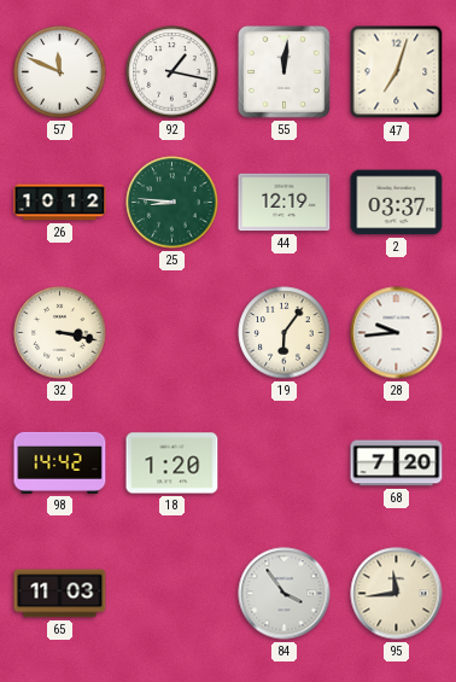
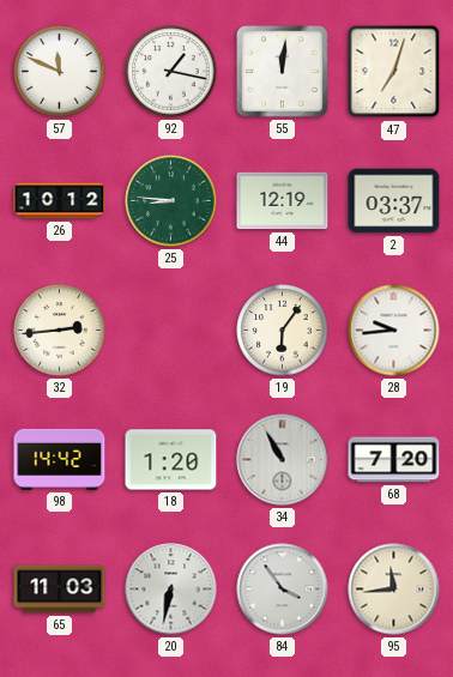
32: 3:17 -> 2:44 (60, 331)
34: none -> 10:55 (283, 460)
20: none -> 6:32 (171, 590)
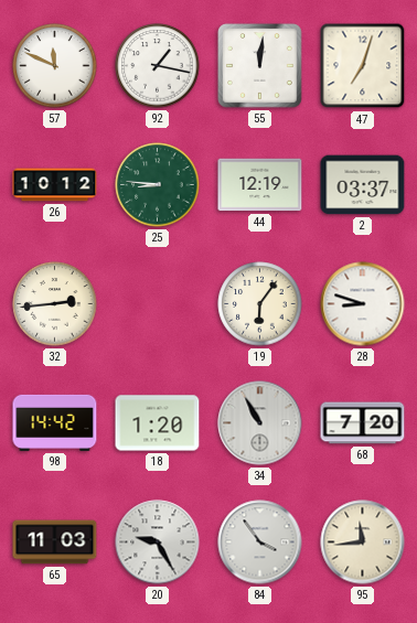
28: 9:44 -> 8:48 (363, 304)
20: 6:32 -> 9:25 (158, 543)
